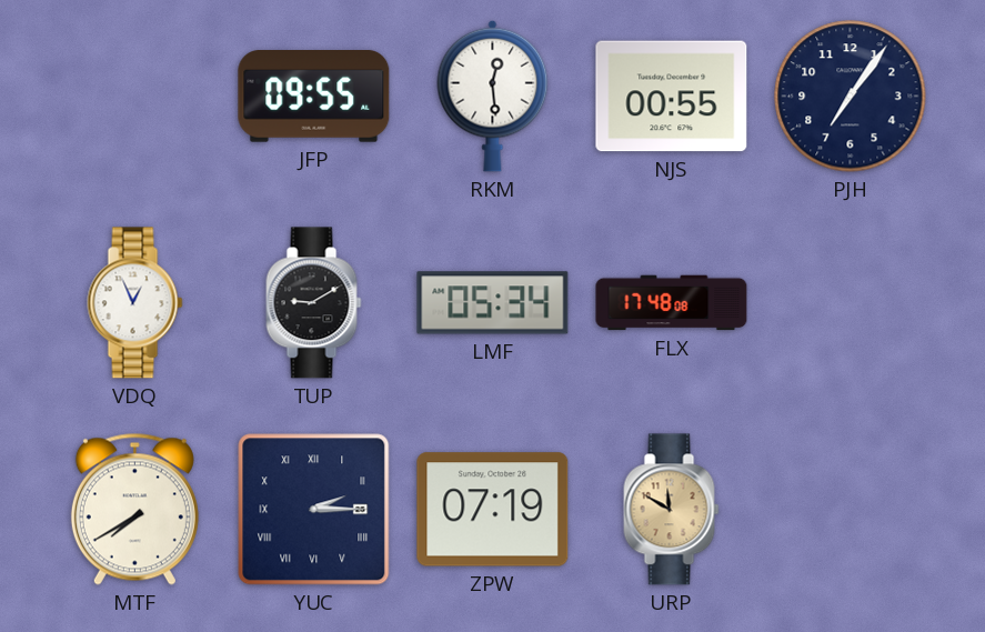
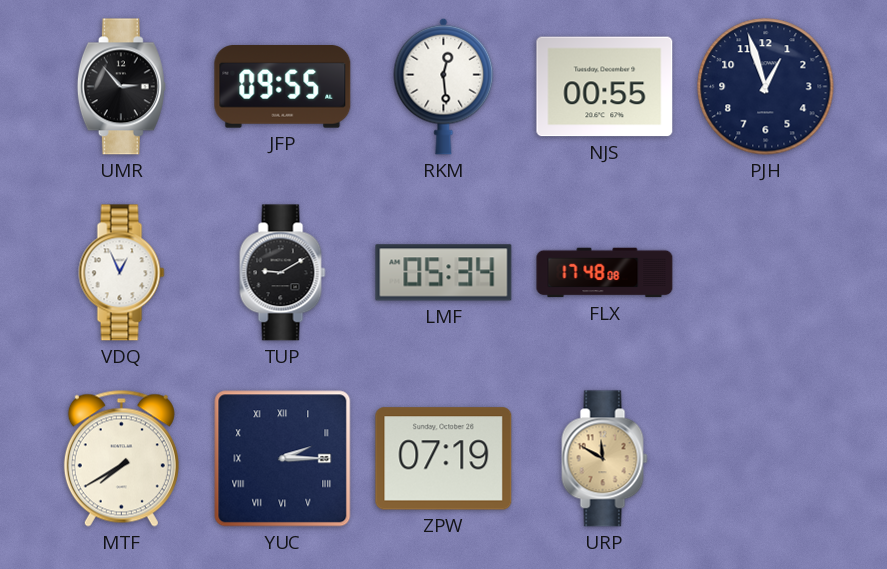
UMR: none -> 2:53 (121, 87)
PJH: 7:06 -> 12:57 (766, 87)
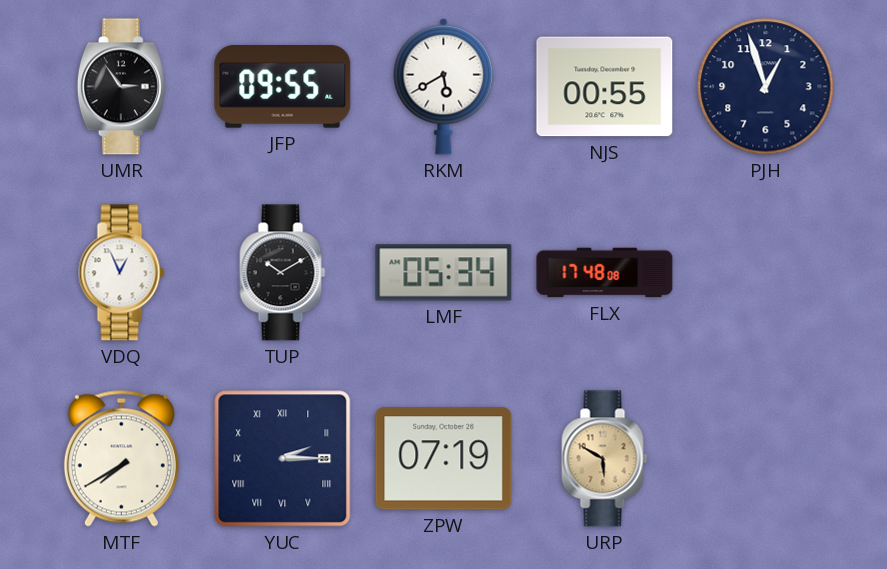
UMR: 2:53 -> 2:54 (121, 87)
RKM: 12:29 -> 5:40 (444, 86)
TUP: 9:10 -> 10:10 (283, 273)
URP: 11:50 -> 5:50 (605, 459)
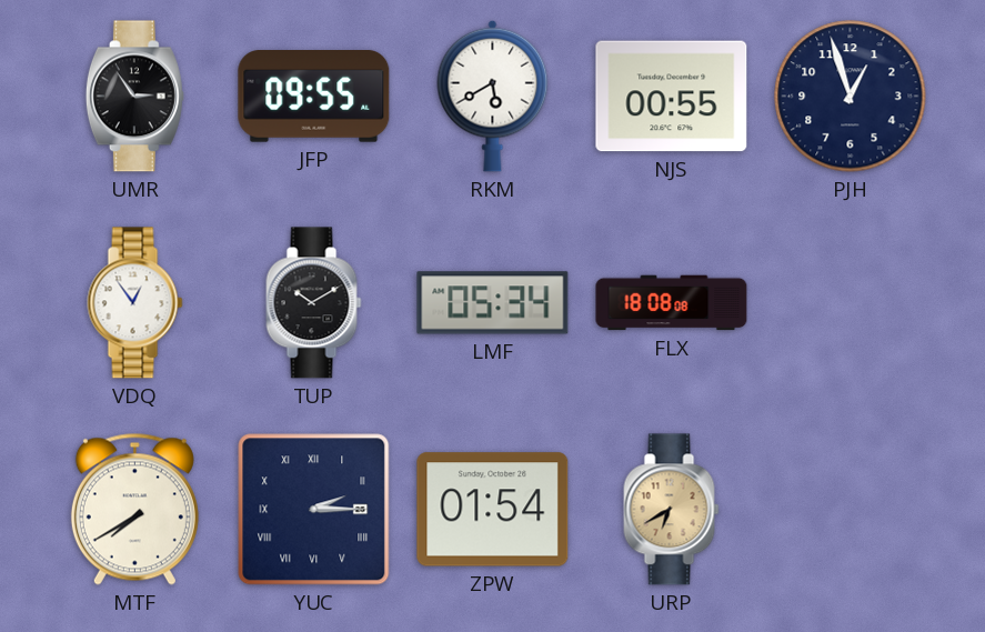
VDQ: 12:56 -> 12:54 (135, 303)
FLX: 17:48 -> 18:08 (672, 303)
ZPW: 07:19 -> 01:54 (493, 510)
URP: 5:50 -> 6:40 (672, 510)
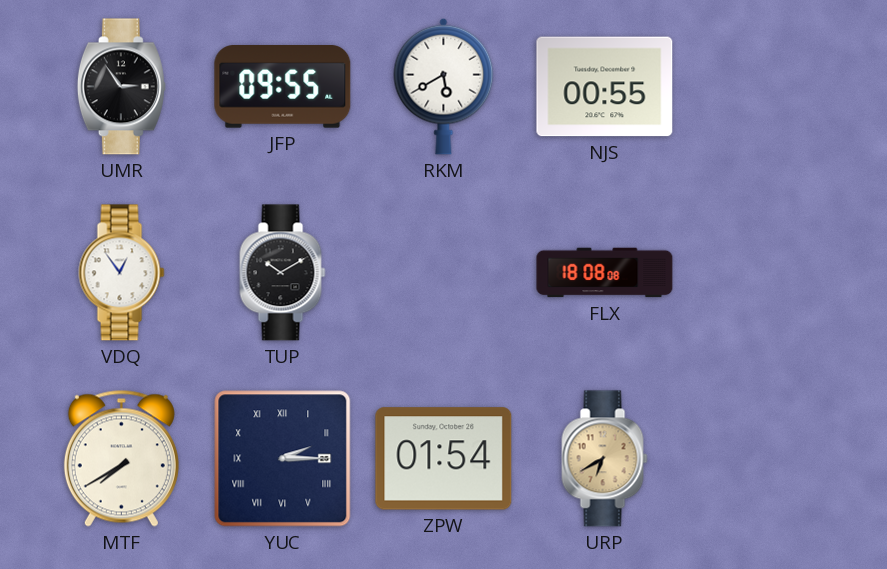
PJH: 12:57 -> none (851, 97)
LMF: 05:34 -> none (493, 303)
